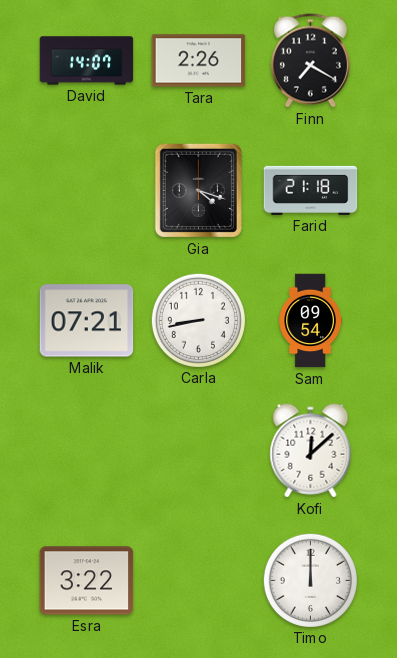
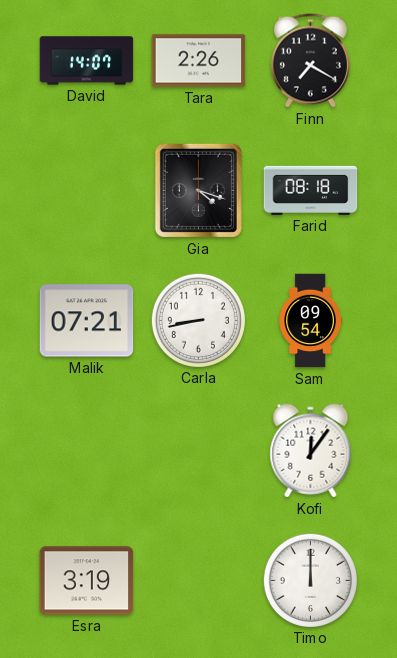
Farid: 21:18 -> 08:18 (311, 190)
Kofi: 12:08 -> 12:06 (311, 451)
Esra: 3:22 -> 3:19 (87, 581)
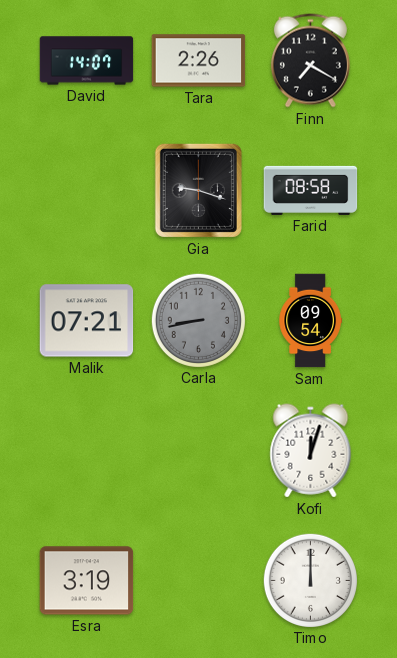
Gia: 4:18 -> 9:18 (198, 190)
Farid: 08:18 -> 08:58 (311, 190)
Carla dial: white -> grey (198, 320)
Kofi: 12:06 -> 12:03 (311, 451)
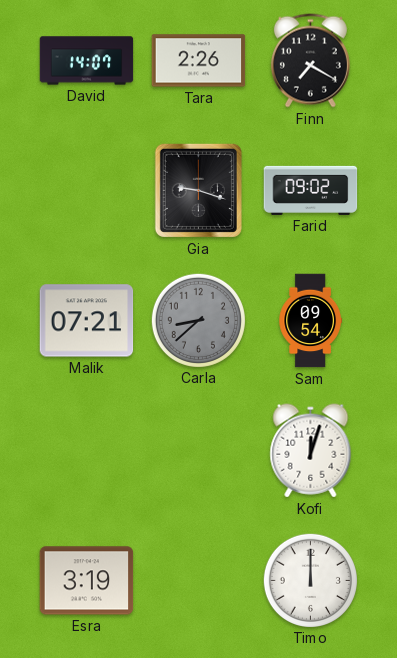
Farid: 08:58 -> 09:02 (311, 190)
Carla: 8:43 -> 8:38 (198, 320)
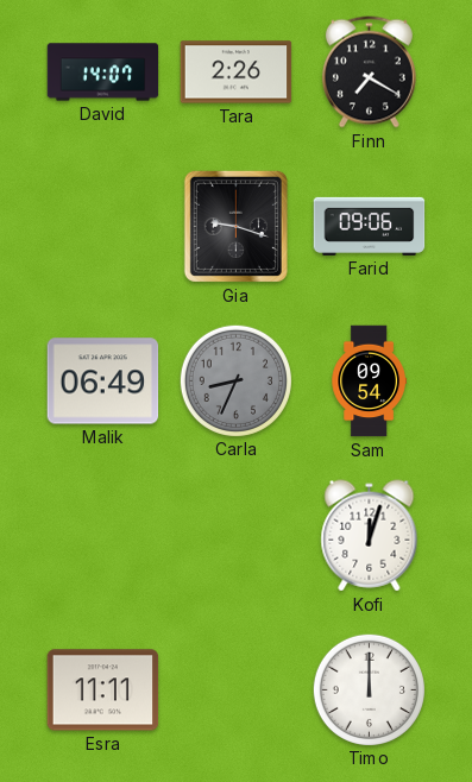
Farid: 09:02 -> 09:06 (370, 226)
Malik: 07:21 -> 06:49 (103, 381)
Carla: 8:38 -> 8:34 (235, 380)
Esra: 3:19 -> 11:11 (103, 690)
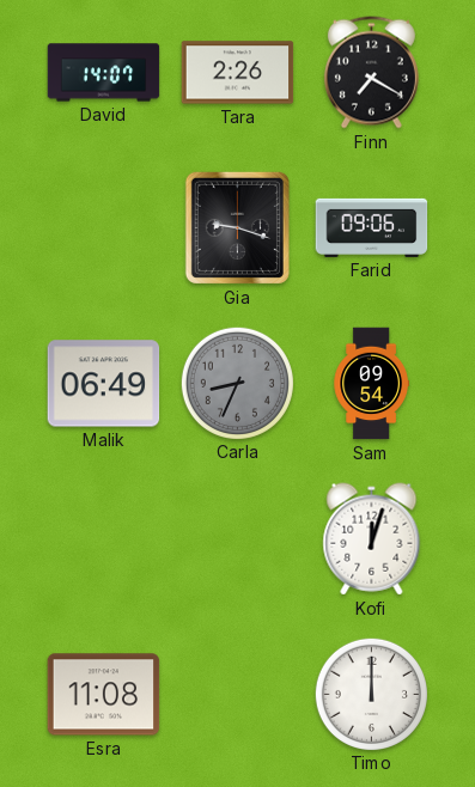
Esra: 11:11 -> 11:08 (104, 695)
